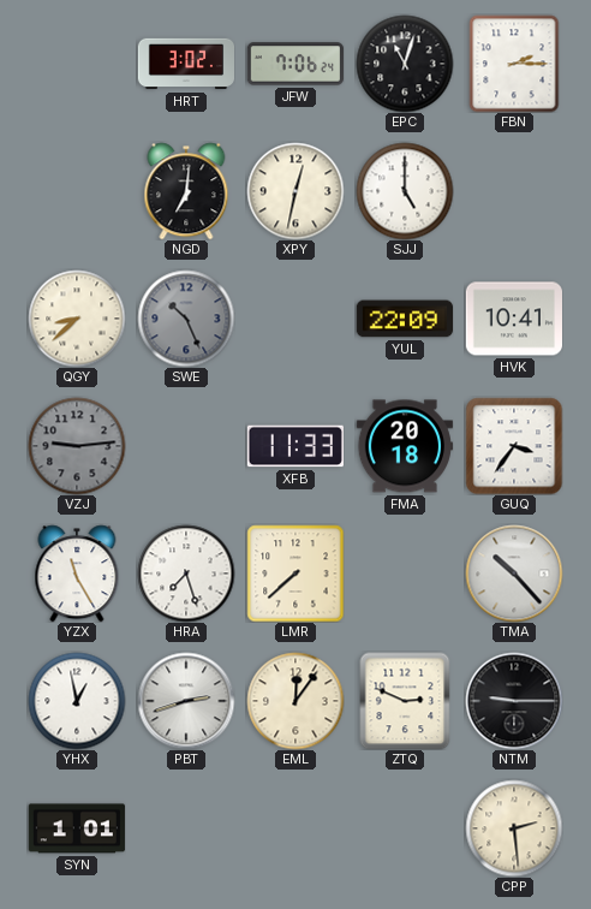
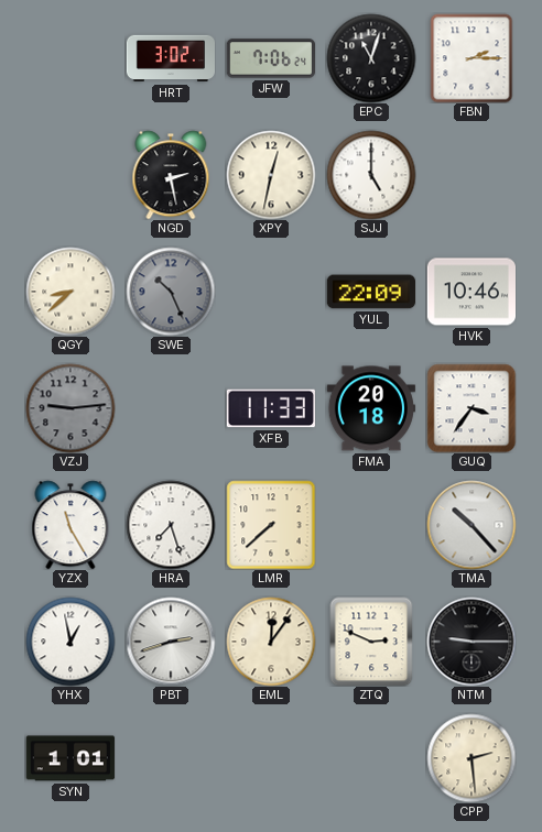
NGD: 7:01 -> 2:28 (171, 175)
HVK: 10:41 -> 10:46 (470, 292)
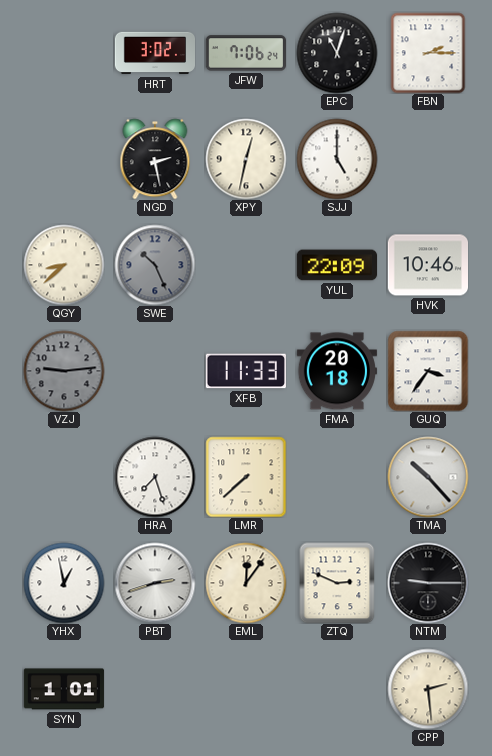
YZX: 11:25 -> none (71, 525)
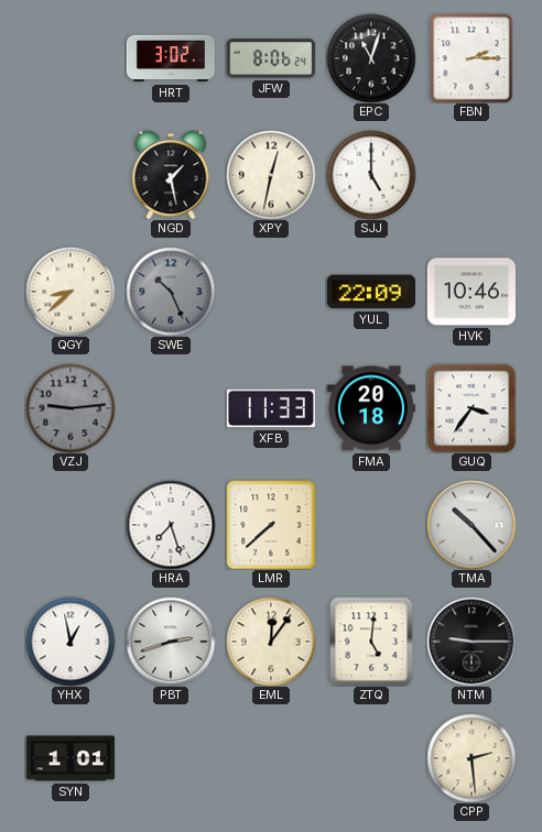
JFW: 7:06 -> 8:06 (270, 58)
NGD: 2:28 -> 1:28 (171, 175)
ZTQ: 2:49 -> 5:01 (371, 642)
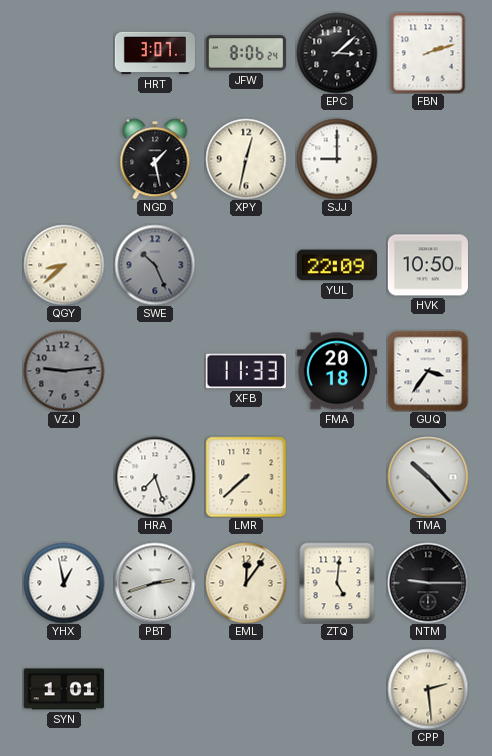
HRT: 3:02 -> 3:07 (154, 53)
EPC: 11:03 -> 3:08 (337, 53)
FBN: 2:15 -> 2:12 (428, 53)
SJJ: 5:00 -> 9:00 (337, 159)
HVK: 10:46 -> 10:50 (427, 265)
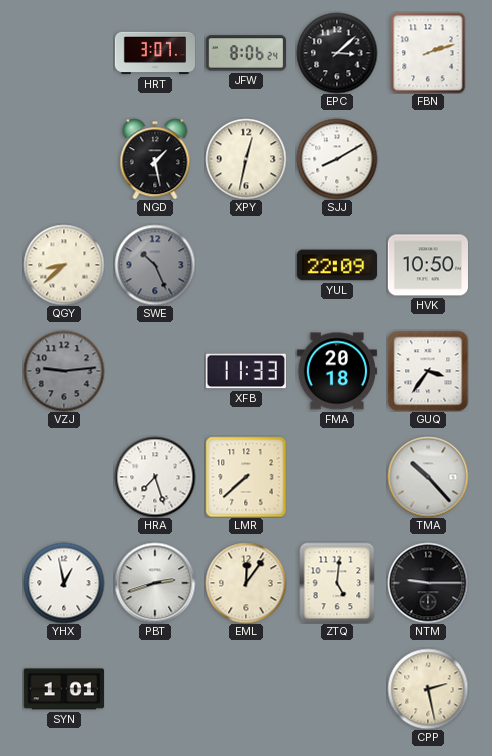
SJJ: 9:00 -> 8:10 (337, 159)
CPP: 2:29 -> 2:28 (428, 689)
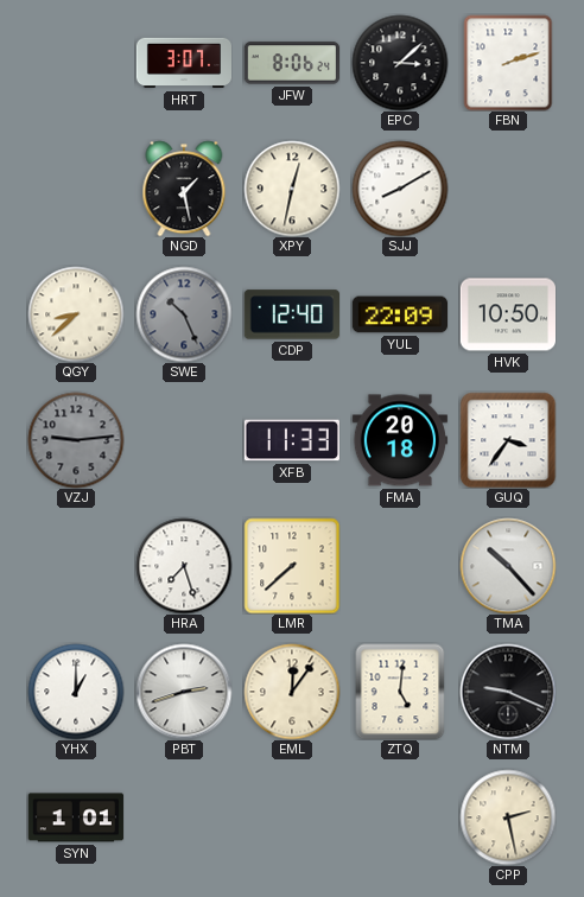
CDP: none -> 12:40 (291, 314)
YHX: 12:58 -> 1:00 (76, 692)
NTM: 9:15 -> 9:19 (508, 692)
